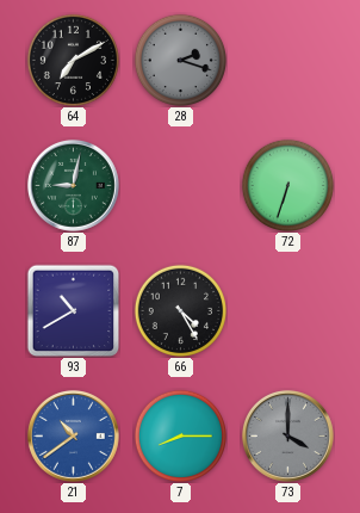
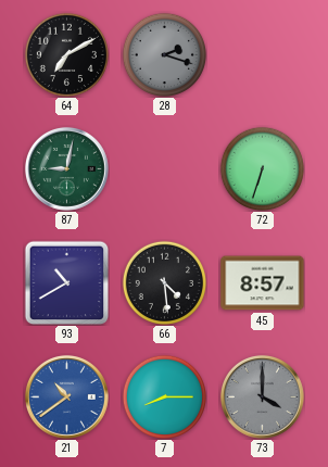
66: 4:25 -> 4:29 (164, 282)
45: none -> 8:57 (263, 283)
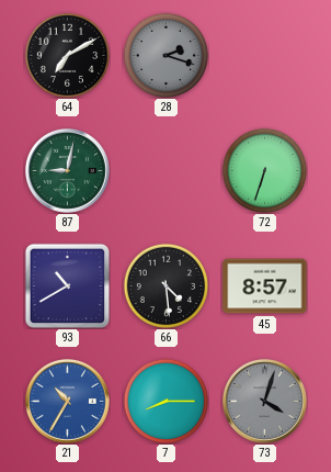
21: 10:39 -> 10:35 (67, 401)
73: 4:00 -> 4:03 (264, 401)
